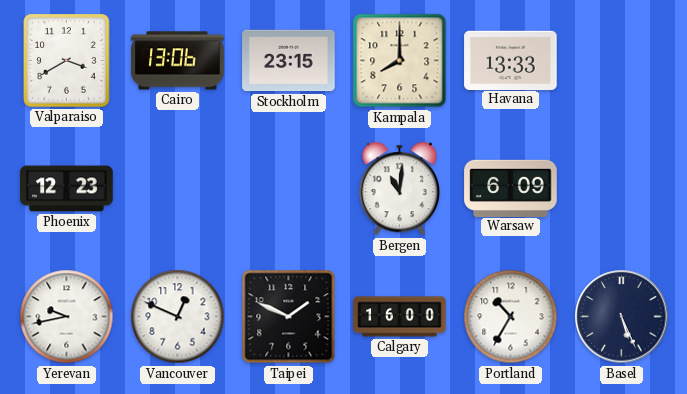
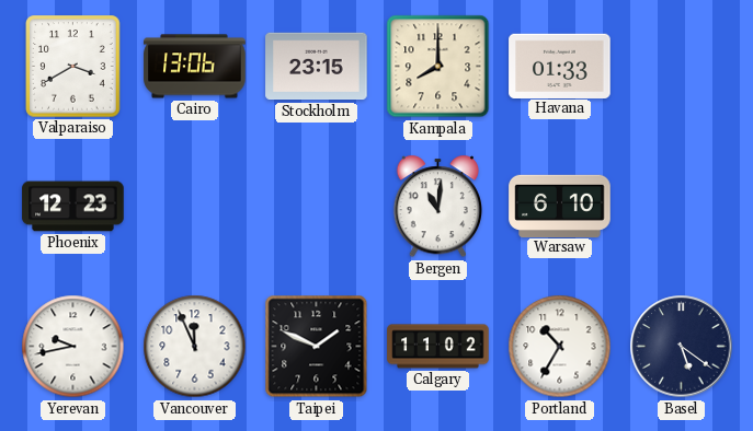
Havana: 13:33 -> 01:33 (560, 66)
Warsaw: 6:09 -> 6:10 (560, 206)
Vancouver: 12:49 -> 11:56 (195, 347)
Calgary: 16:00 -> 11:02 (438, 347)
Basel: 5:26 -> 5:21 (682, 347)
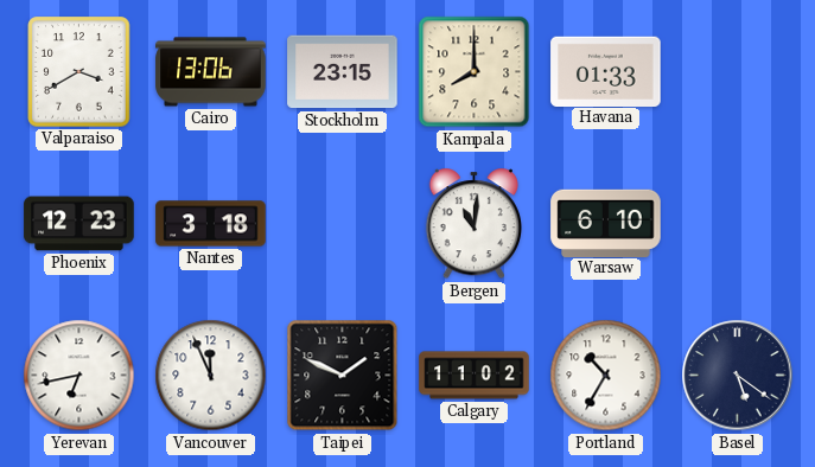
Nantes: none -> 3:18 (211, 224)
Yerevan: 9:43 -> 6:43 (79, 376)
